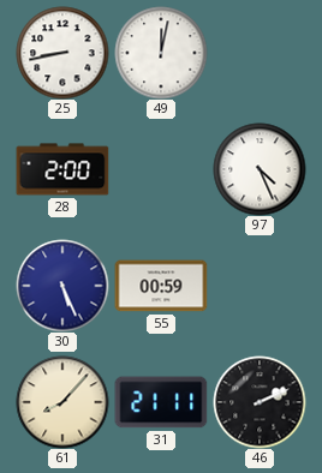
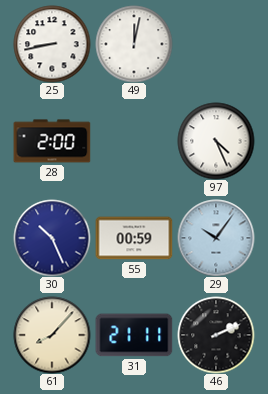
30: 5:26 -> 10:26 (52, 238)
29: none -> 10:06 (216, 238)
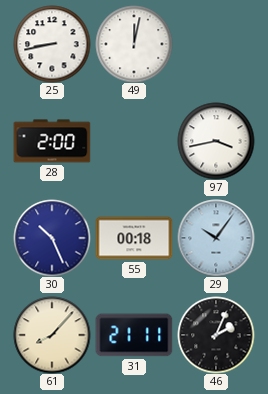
97: 4:26 -> 3:43 (216, 141)
55: 00:59 -> 00:18 (134, 238)
46: 2:11 -> 2:04 (216, 335)
